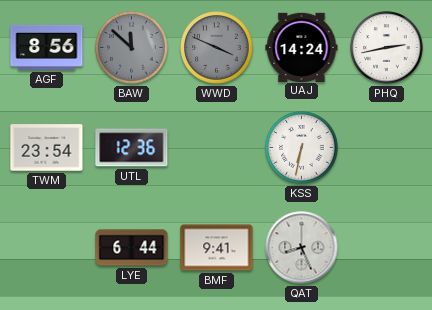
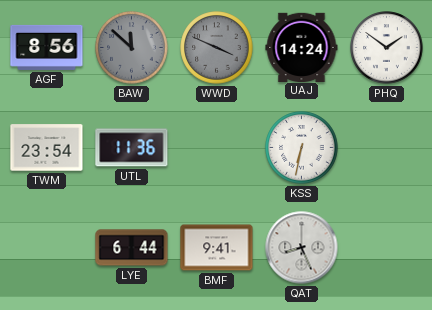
PHQ: 2:43 -> 1:51 (387, 48)
UTL: 12:36 -> 11:36 (132, 148)
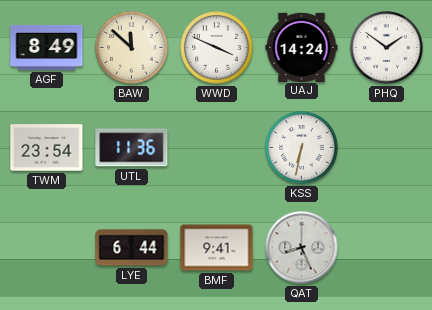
AGF: 8:56 -> 8:49 (47, 47)
BAW dial: grey -> cream (132, 48)
WWD dial: grey -> white (217, 48)
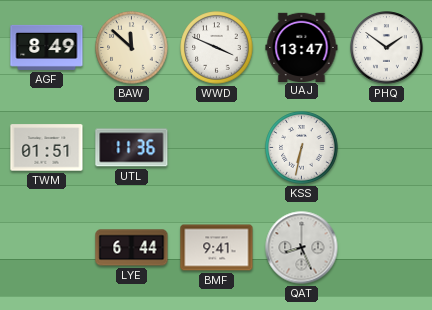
UAJ: 14:24 -> 13:47 (302, 47)
TWM: 23:54 -> 01:51 (47, 148)
